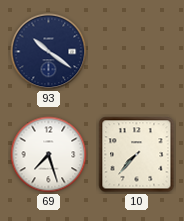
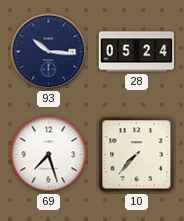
93: 10:21 -> 10:16 (49, 52)
28: none -> 05:24 (136, 52)
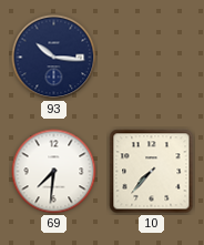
28: 05:24 -> none (136, 52)
69: 7:27 -> 7:31 (54, 172)
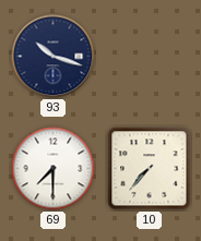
93: 10:16 -> 10:18 (54, 57)
69: 7:31 -> 7:30 (54, 169)
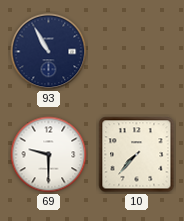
93: 10:18 -> 10:55 (49, 52)
69: 7:30 -> 9:30 (49, 155)
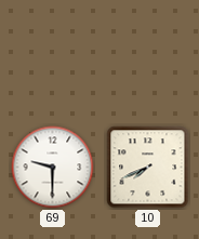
93: 10:55 -> none (49, 52)
10: 7:37 -> 7:41 (148, 168)
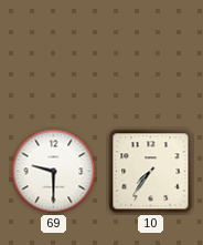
10: 7:41 -> 7:36 (151, 172)
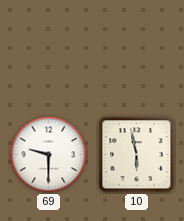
10: 7:36 -> 5:58 (137, 155)
